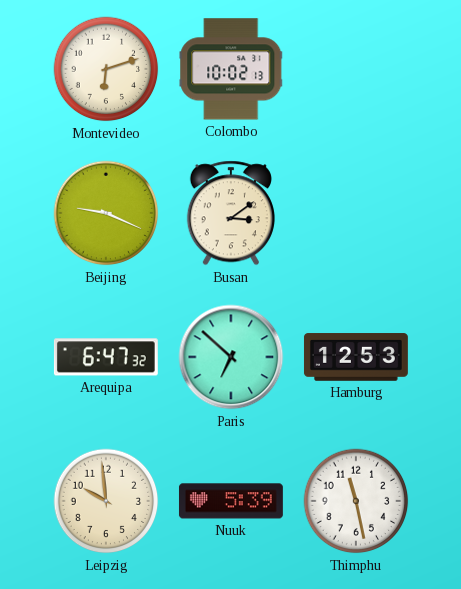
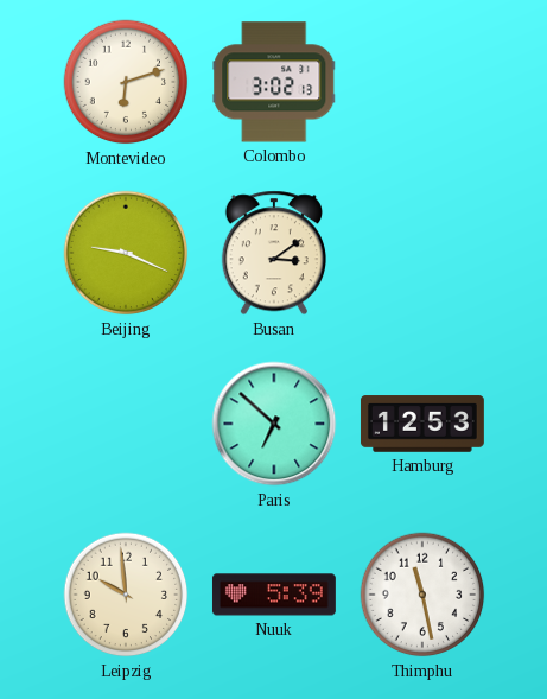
Colombo: 10:02 -> 3:02 (274, 82)
Arequipa: 6:47 -> none (106, 357)
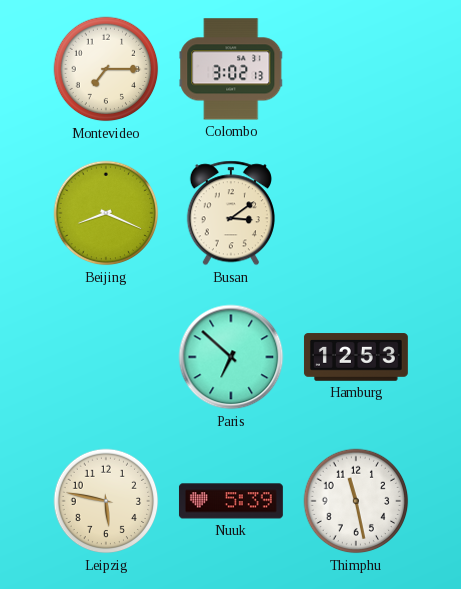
Montevideo: 6:12 -> 7:15 (106, 69)
Beijing: 9:19 -> 8:19 (106, 213)
Leipzig: 9:59 -> 5:47 (106, 501)
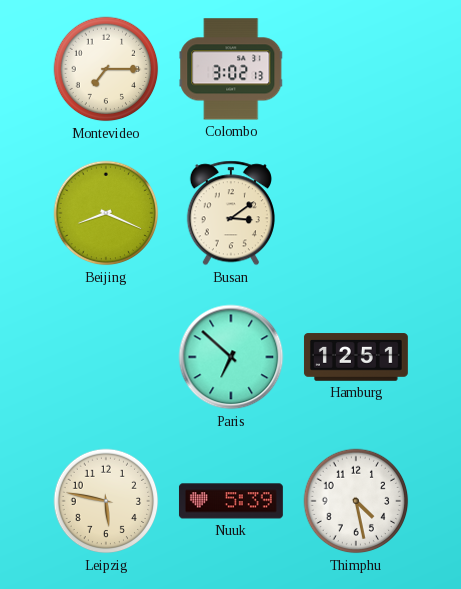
Hamburg: 12:53 -> 12:51 (356, 357)
Thimphu: 11:28 -> 4:28 (356, 501)
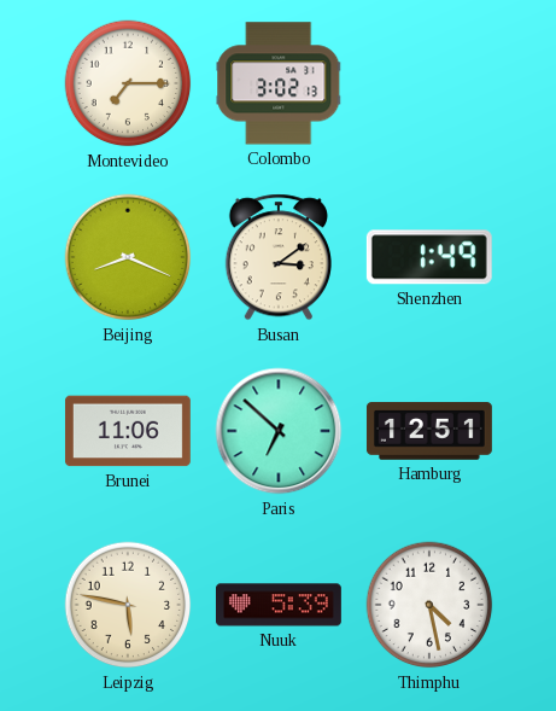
Shenzhen: none -> 1:49 (429, 257)
Brunei: none -> 11:06 (128, 431)
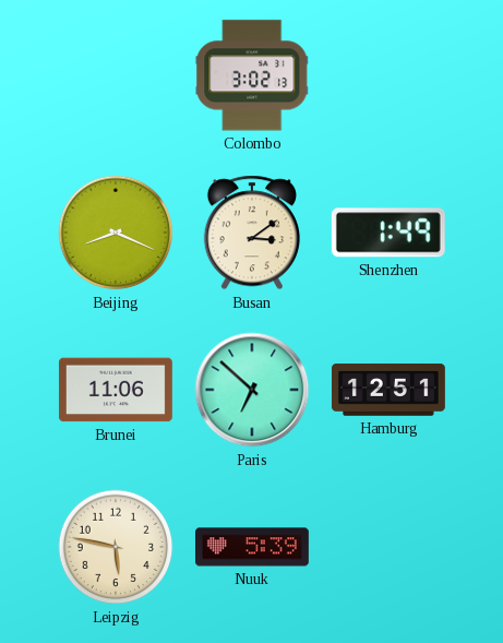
Montevideo: 7:15 -> none (128, 83)
Thimphu: 4:28 -> none (429, 605)
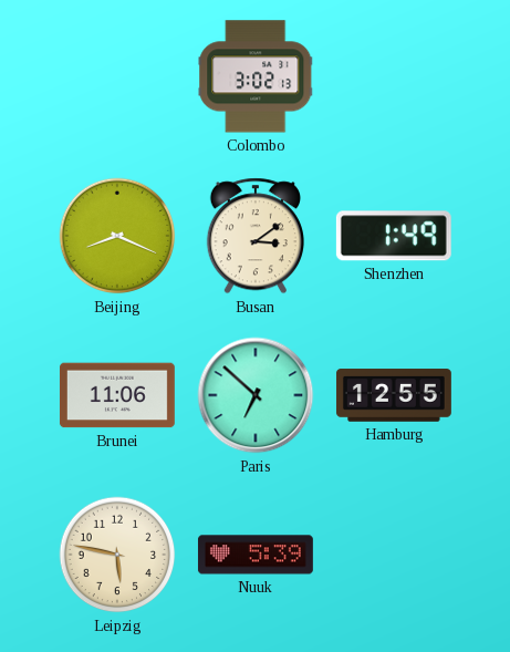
Hamburg: 12:51 -> 12:55 (394, 395)
